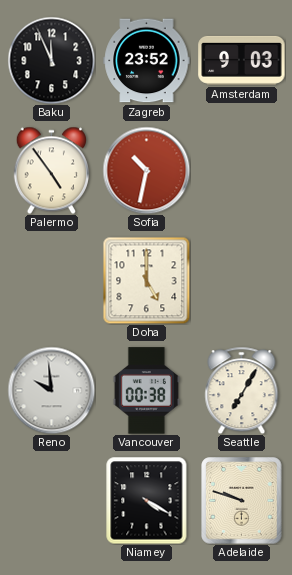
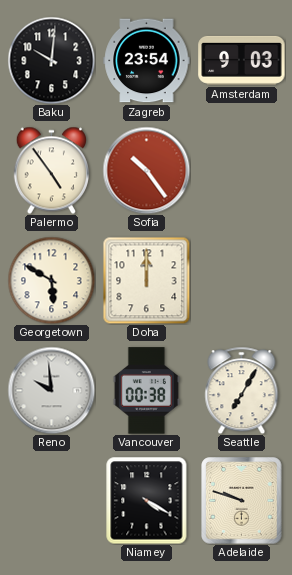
Baku: 11:56 -> 10:01 (51, 60)
Zagreb: 23:52 -> 23:54 (147, 61)
Sofia: 10:32 -> 10:24 (146, 170)
Georgetown: none -> 5:50 (51, 280)
Doha: 5:00 -> 12:00 (146, 280)
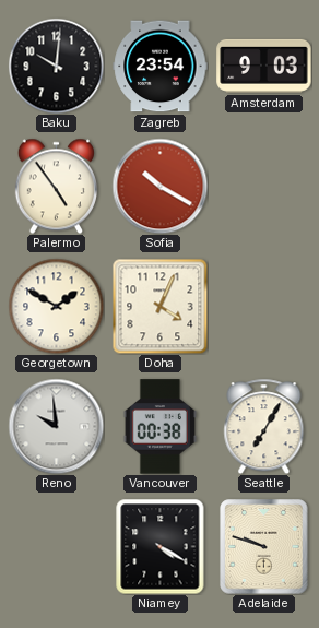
Sofia: 10:24 -> 10:20 (159, 186)
Georgetown: 5:50 -> 1:50 (56, 306)
Doha: 12:00 -> 4:04 (159, 306)
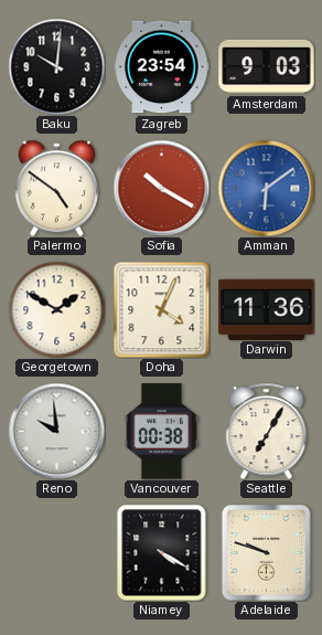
Palermo: 4:54 -> 4:51 (56, 188)
Amman: none -> 6:09 (266, 188)
Darwin: none -> 11:36 (267, 309)
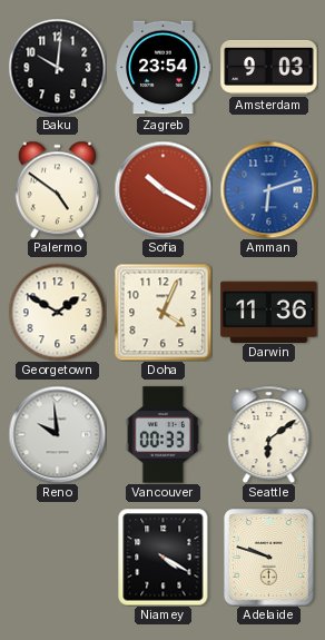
Amman: 6:09 -> 6:12 (268, 189)
Vancouver: 00:38 -> 00:33 (162, 435)
Seattle: 7:05 -> 6:09 (269, 434)
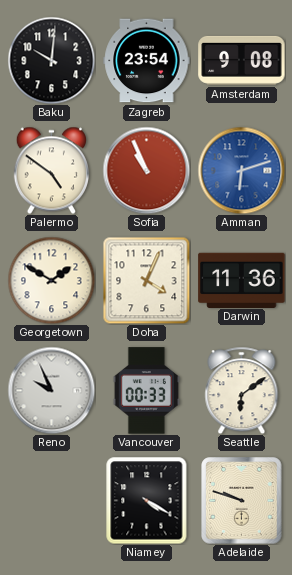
Amsterdam: 9:03 -> 9:08 (242, 60)
Sofia: 10:20 -> 10:56 (146, 170)
Reno: 9:59 -> 9:56 (51, 390)
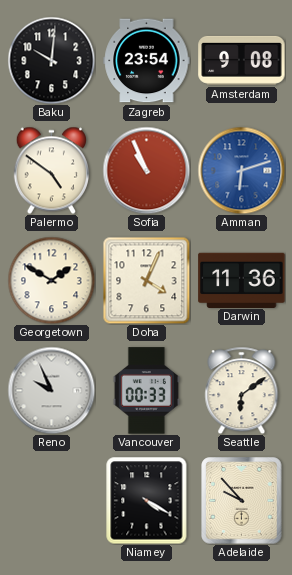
Adelaide: 9:48 -> 9:53 (242, 501)
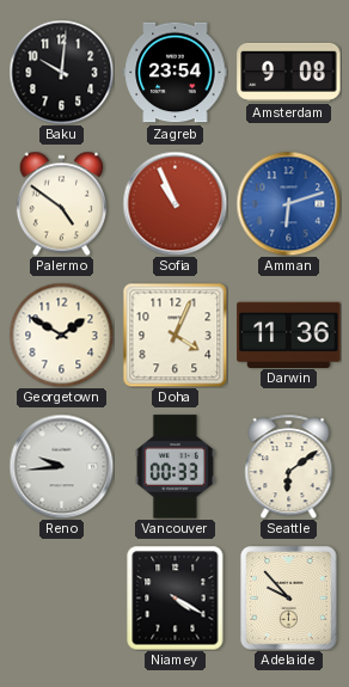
Reno: 9:56 -> 9:44 (61, 466)
